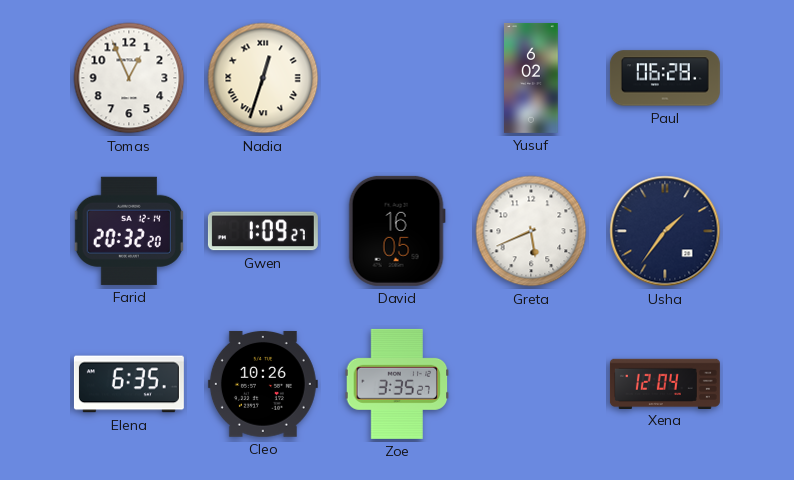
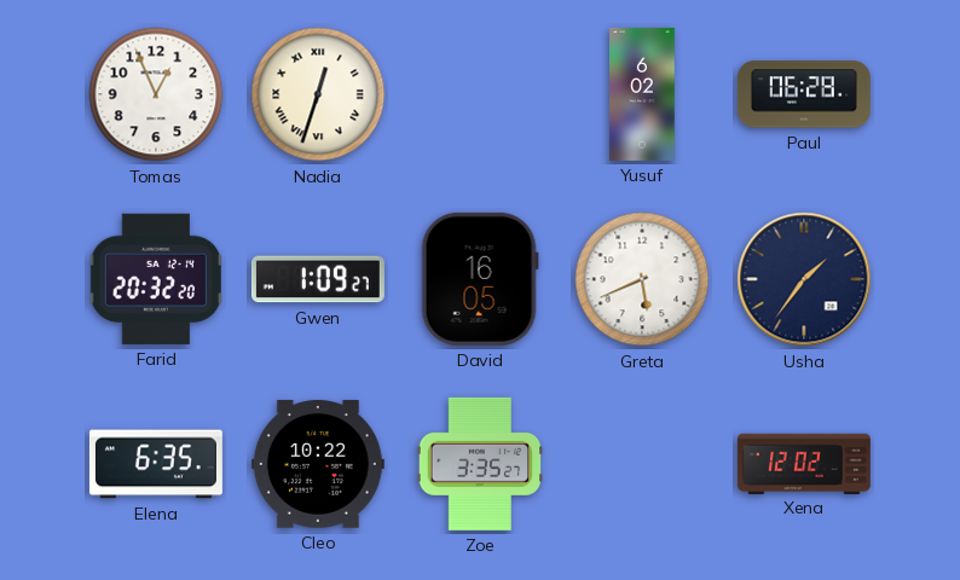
Cleo: 10:26 -> 10:22 (318, 464)
Xena: 12:04 -> 12:02 (804, 463)
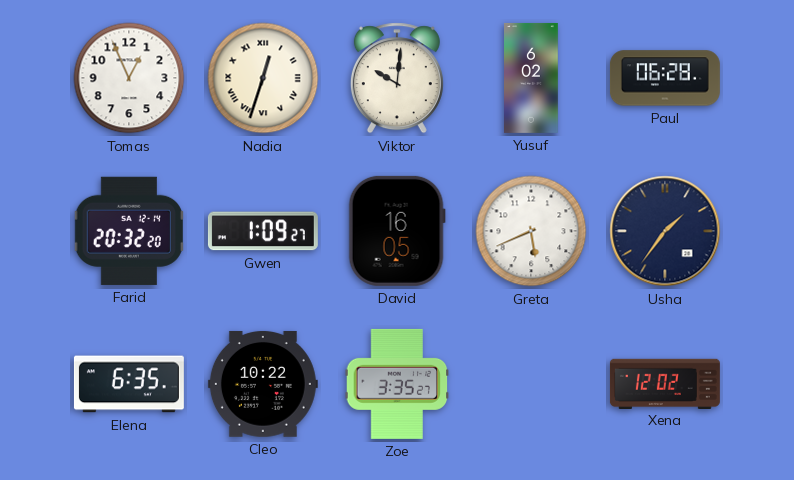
Viktor: none -> 10:01 (397, 78)
